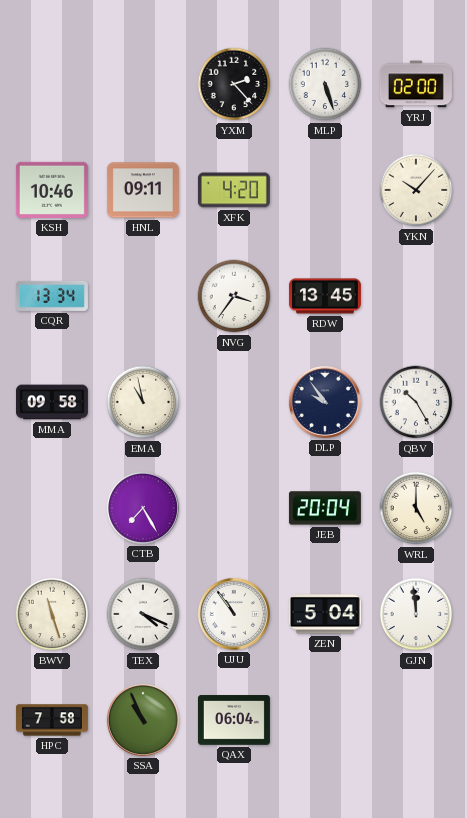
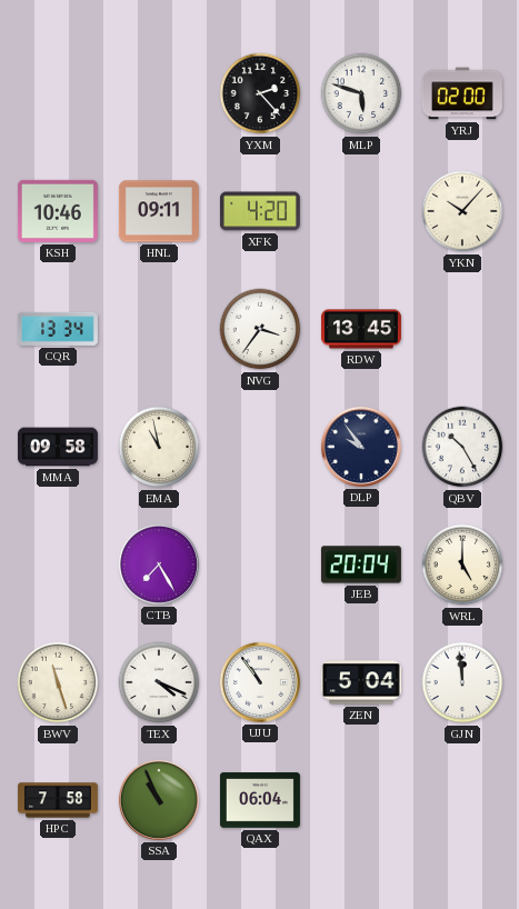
MLP: 5:27 -> 5:48 (361, 93)
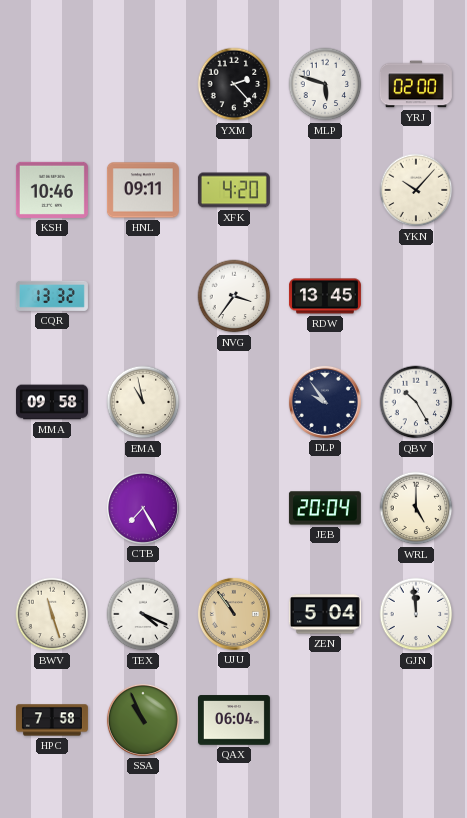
CQR: 13:34 -> 13:32 (52, 296)
UJU dial: white -> champagne (234, 614)
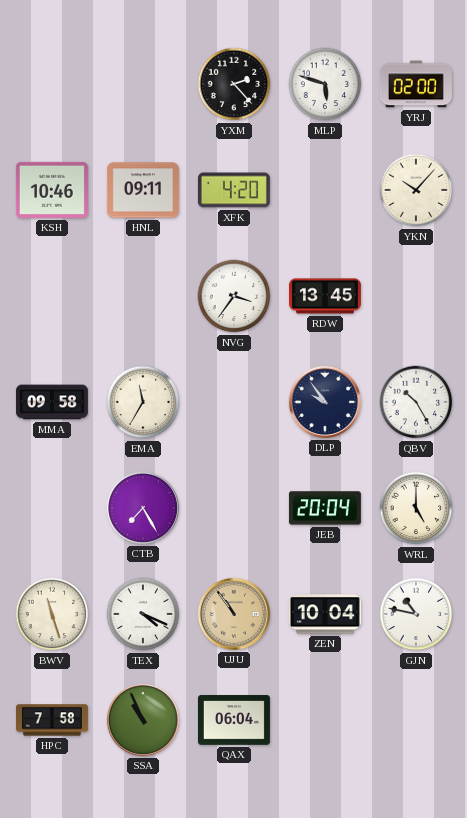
CQR: 13:32 -> none (52, 296)
EMA: 10:58 -> 11:35 (143, 402)
ZEN: 5:04 -> 10:04 (325, 614)
GJN: 11:59 -> 10:47 (416, 614)
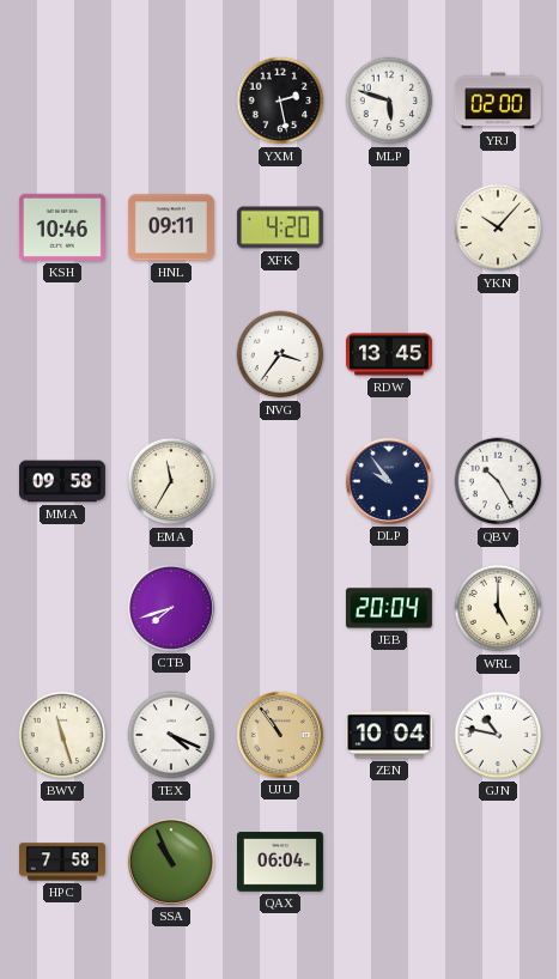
YXM: 2:23 -> 2:28 (280, 101)
CTB: 7:25 -> 7:42 (171, 608)
